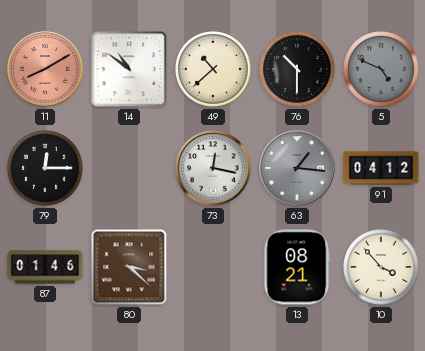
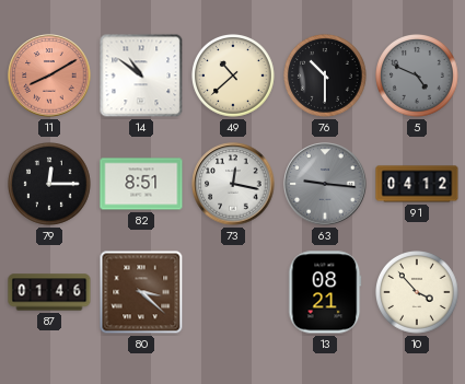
82: none -> 8:51 (141, 184)
63: 1:16 -> 9:16 (325, 184)
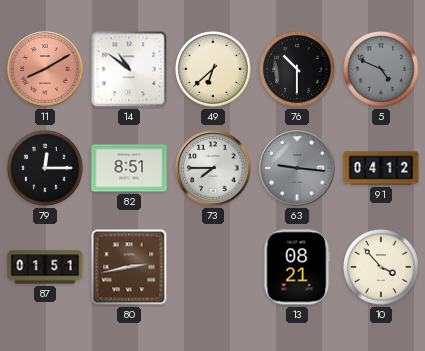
49: 10:38 -> 6:38 (214, 70)
73: 12:17 -> 7:45 (213, 168)
87: 01:46 -> 01:51 (45, 267)
80: 3:22 -> 2:43 (129, 267)
